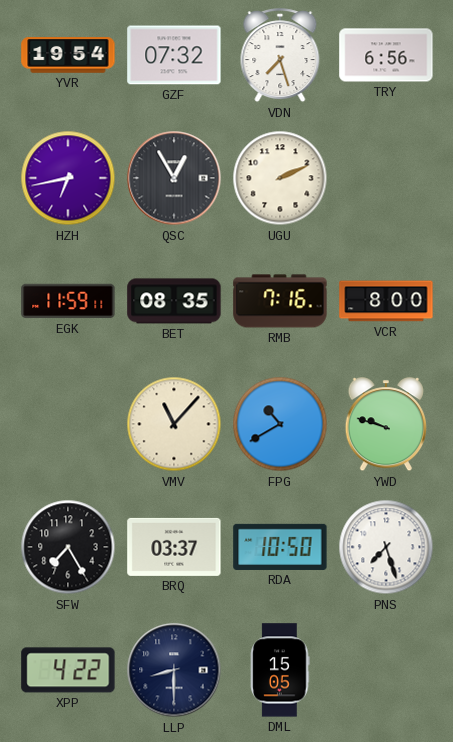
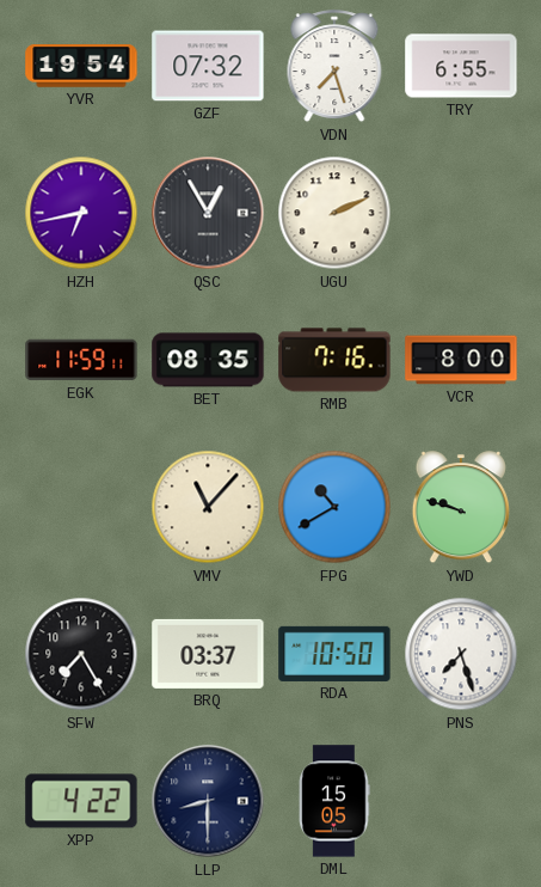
TRY: 6:56 -> 6:55 (461, 66)
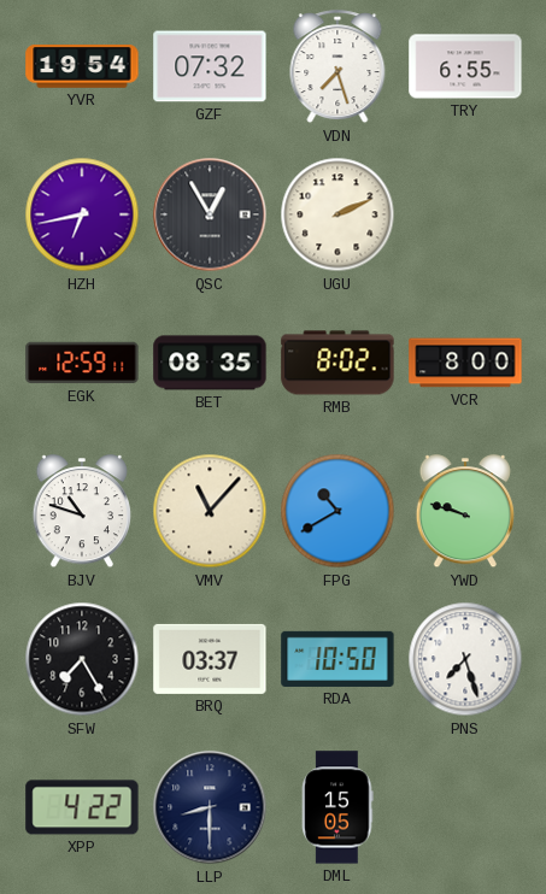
EGK: 11:59 -> 12:59 (82, 363)
RMB: 7:16 -> 8:02 (337, 363)
BJV: none -> 10:48 (81, 512)
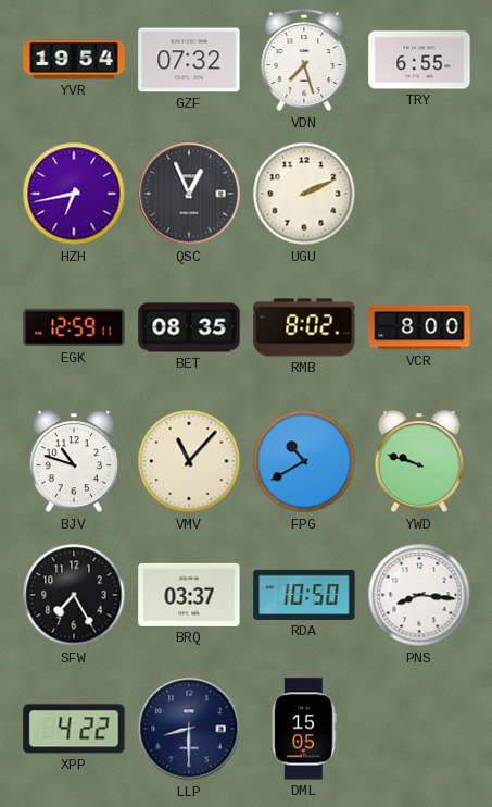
QSC: 12:55 -> 12:56 (189, 194)
PNS: 7:27 -> 8:16 (419, 595)
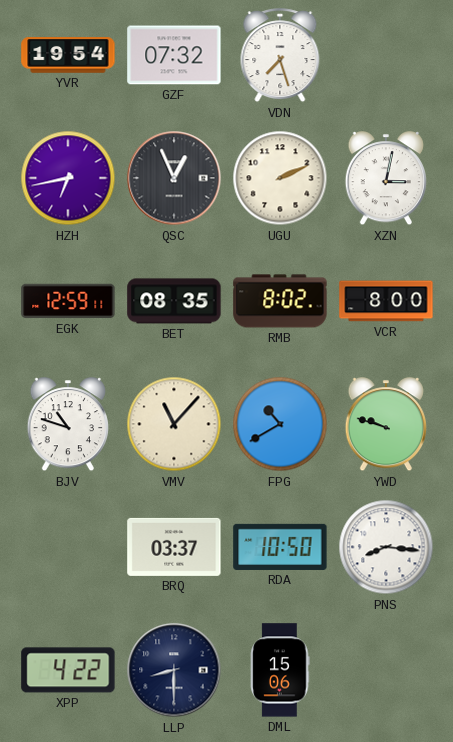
TRY: 6:55 -> none (419, 60)
XZN: none -> 3:02 (385, 179)
SFW: 7:25 -> none (74, 595)
DML: 15:05 -> 15:06 (280, 670)
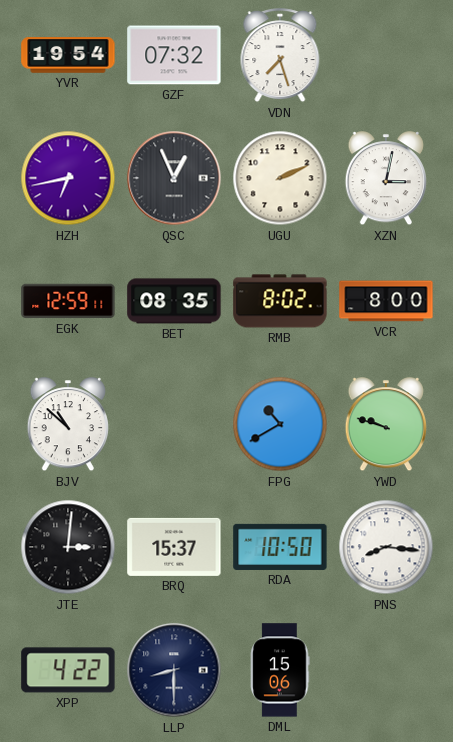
BJV: 10:48 -> 10:52 (67, 425)
VMV: 11:07 -> none (174, 424)
JTE: none -> 3:01 (68, 547)
BRQ: 03:37 -> 15:37 (174, 547)
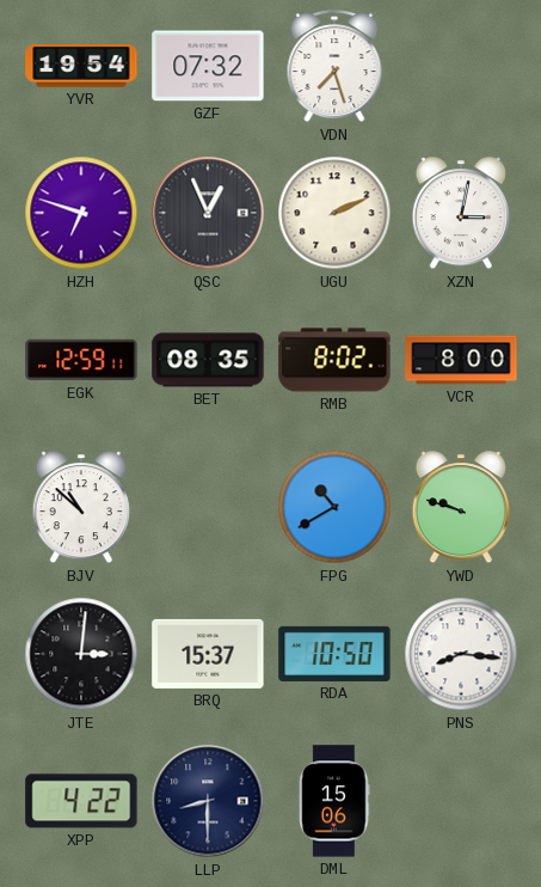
HZH: 6:43 -> 6:48 (81, 213)
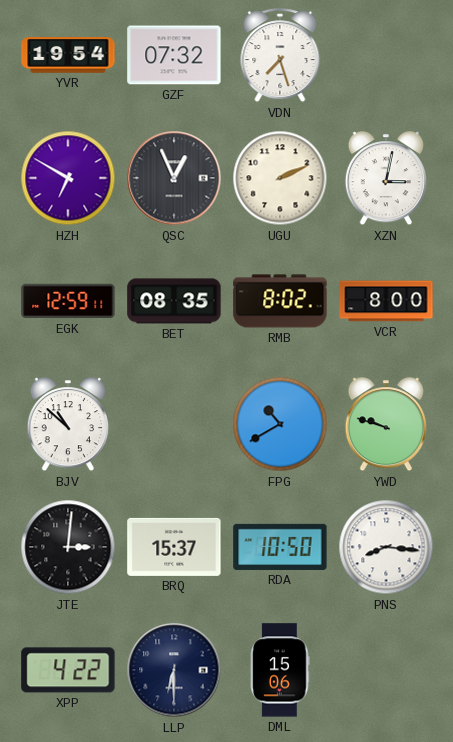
HZH: 6:48 -> 6:50 (68, 178)
LLP: 8:30 -> 6:30 (174, 670)
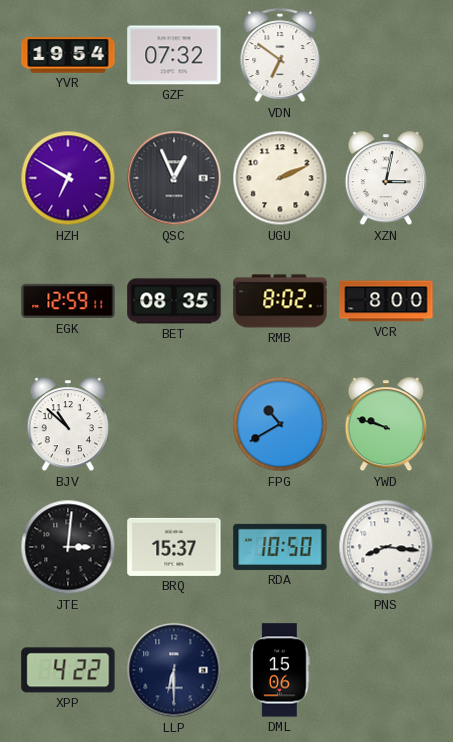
VDN: 7:27 -> 6:51 (280, 56)
